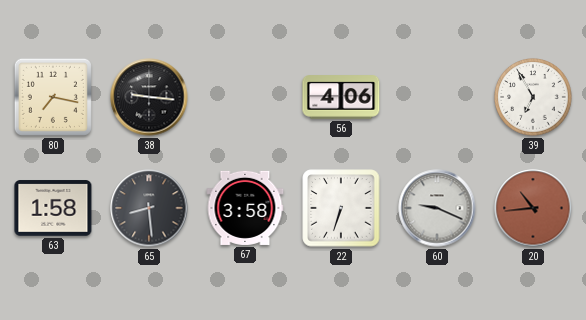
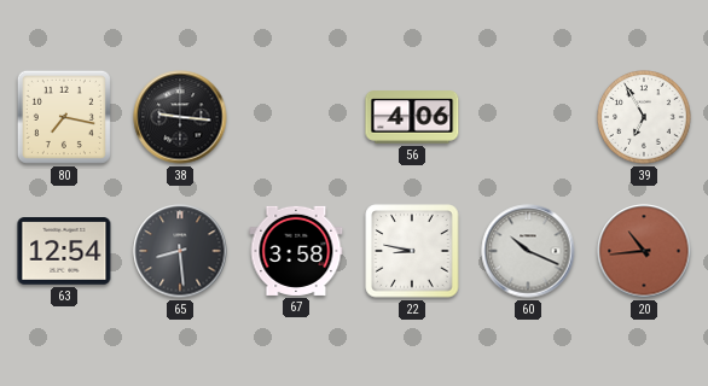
63: 1:58 -> 12:54 (64, 251)
22: 6:33 -> 8:47 (412, 251)
60: 9:19 -> 10:19 (528, 251)
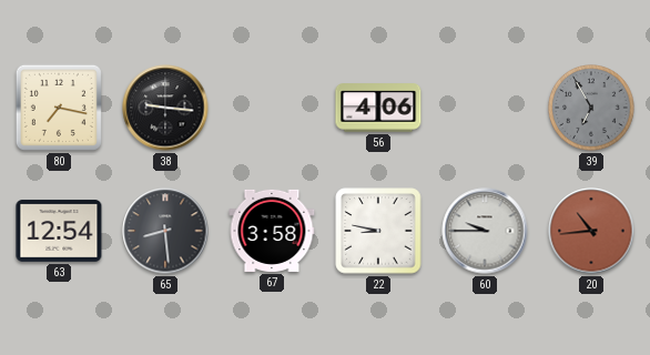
39 dial: white -> grey (591, 108)
60: 10:19 -> 9:45 (485, 231)
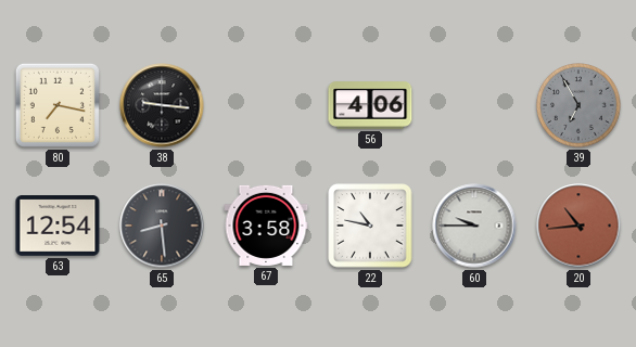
22: 8:47 -> 10:47 (370, 226)
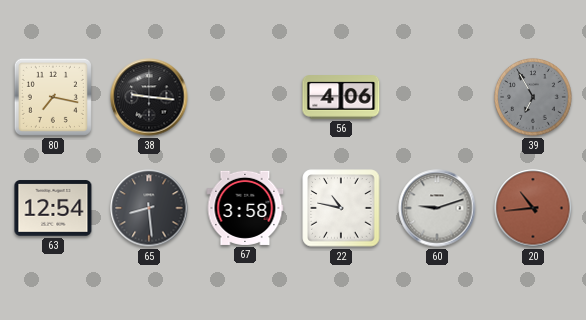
60: 9:45 -> 9:12 (437, 208)
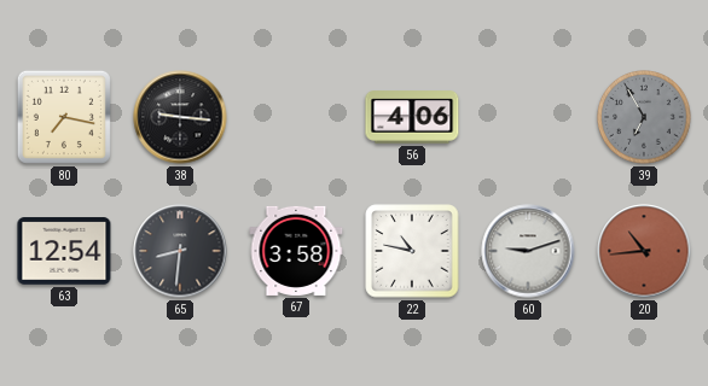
65: 8:29 -> 8:31 (180, 251)
